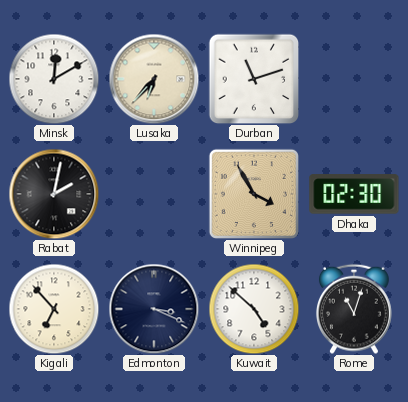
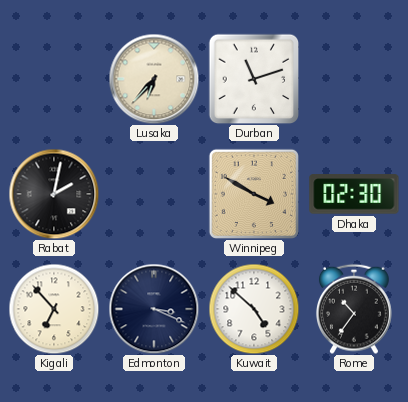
Minsk: 12:10 -> none (54, 79)
Winnipeg: 3:55 -> 3:50 (254, 194)
Rome: 11:03 -> 10:36 (354, 309)
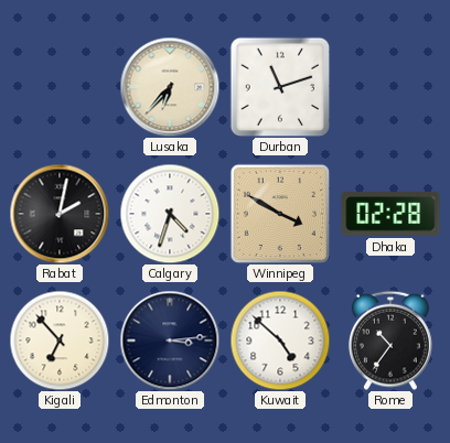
Calgary: none -> 4:33 (170, 214)
Dhaka: 02:30 -> 02:28 (390, 214)
Edmonton: 3:19 -> 3:14 (170, 341)
